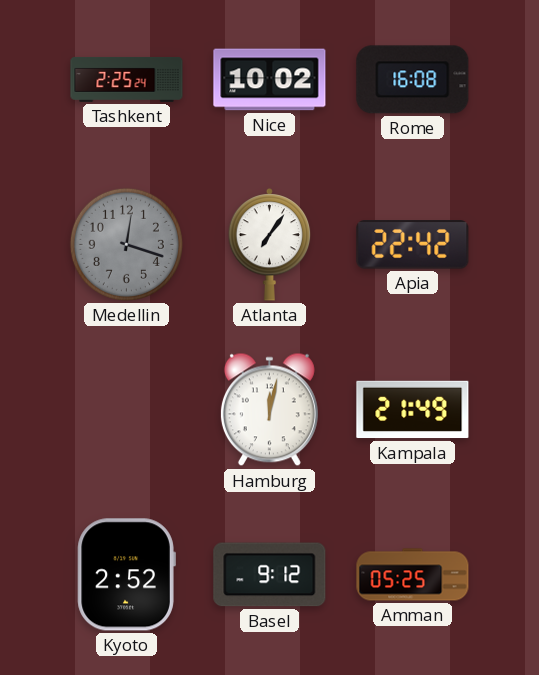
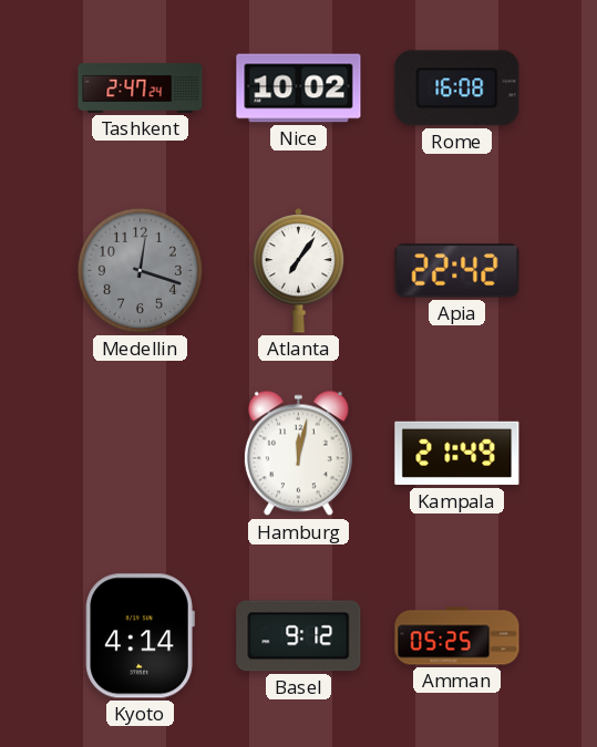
Tashkent: 2:25 -> 2:47 (141, 87)
Kyoto: 2:52 -> 4:14 (140, 636)
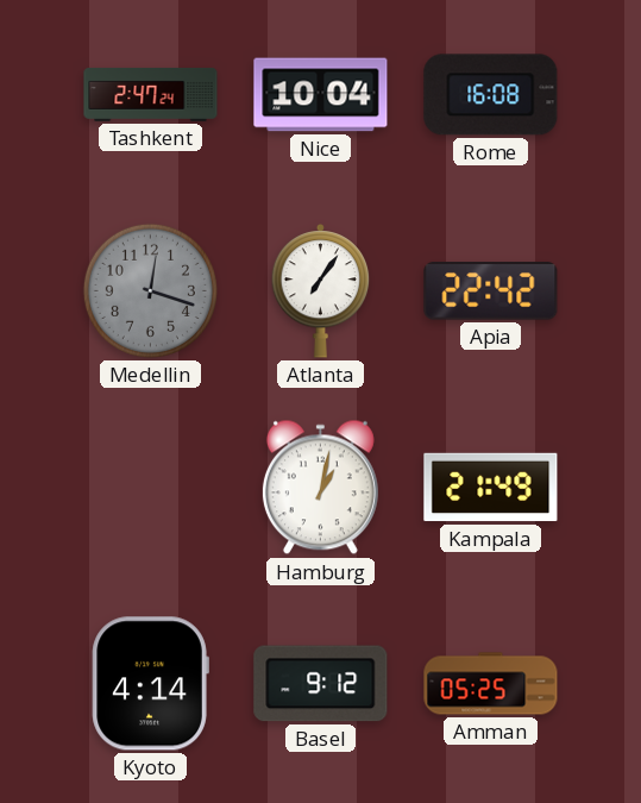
Nice: 10:02 -> 10:04 (321, 95)
Hamburg: 12:02 -> 1:02 (320, 488)
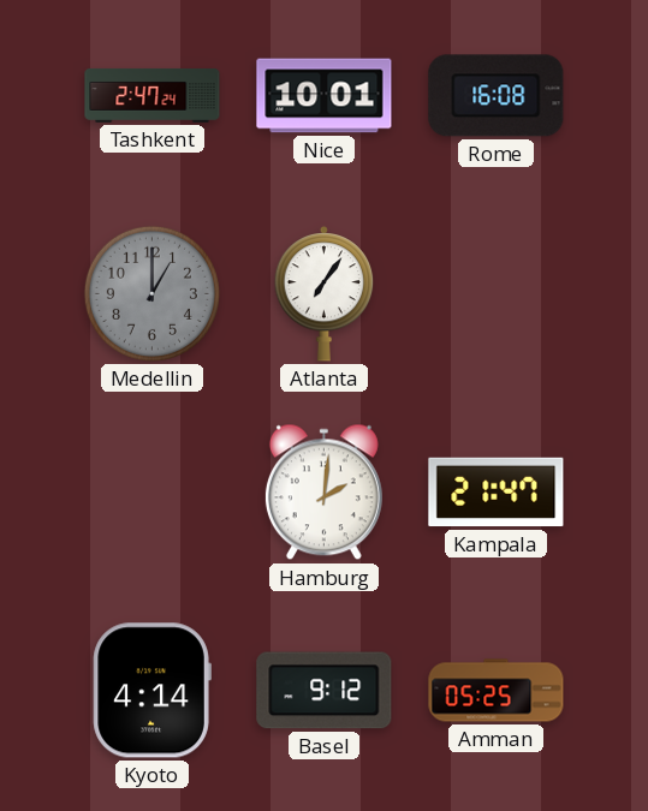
Nice: 10:04 -> 10:01 (325, 96)
Medellin: 12:18 -> 1:00 (151, 293)
Apia: 22:42 -> none (491, 291)
Hamburg: 1:02 -> 2:01 (323, 493)
Kampala: 21:49 -> 21:47 (497, 493)
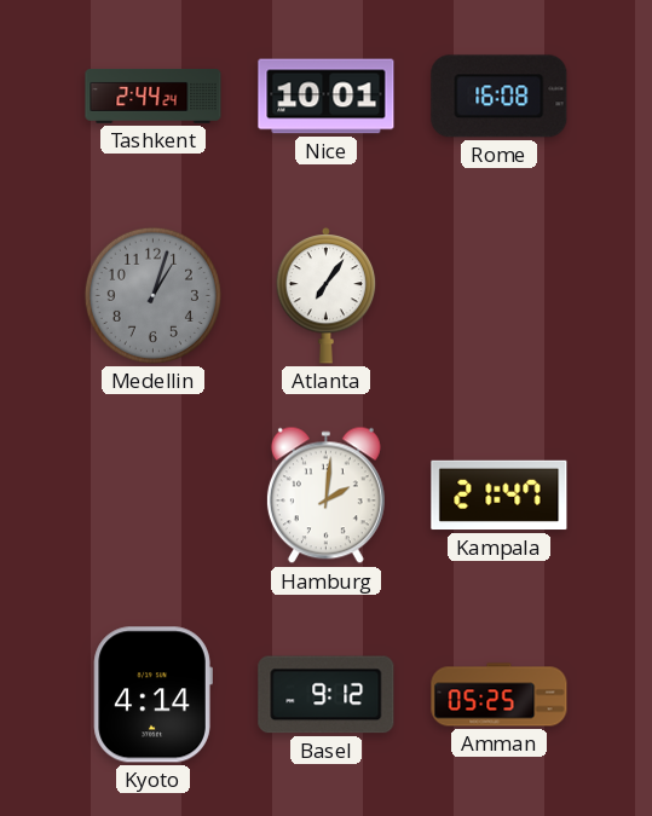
Tashkent: 2:47 -> 2:44 (154, 96)
Medellin: 1:00 -> 1:03 (152, 295)
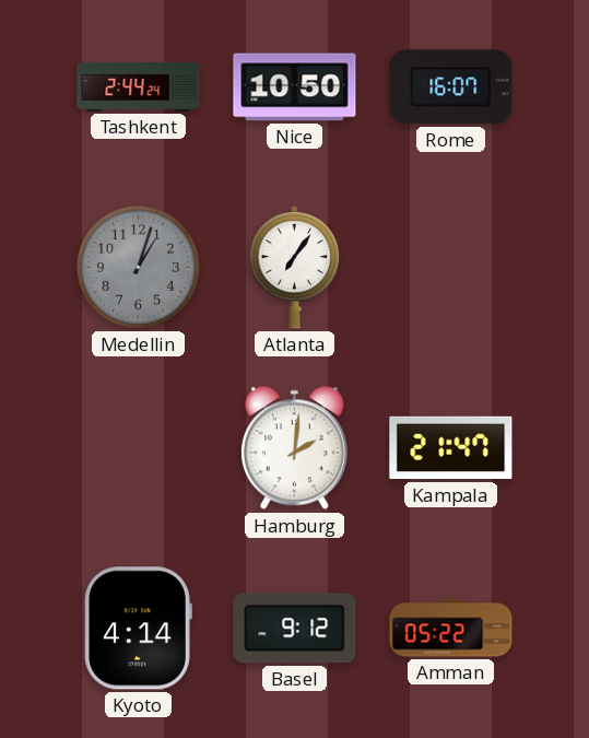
Nice: 10:01 -> 10:50 (295, 87)
Rome: 16:08 -> 16:07 (451, 87)
Amman: 05:25 -> 05:22 (451, 629)
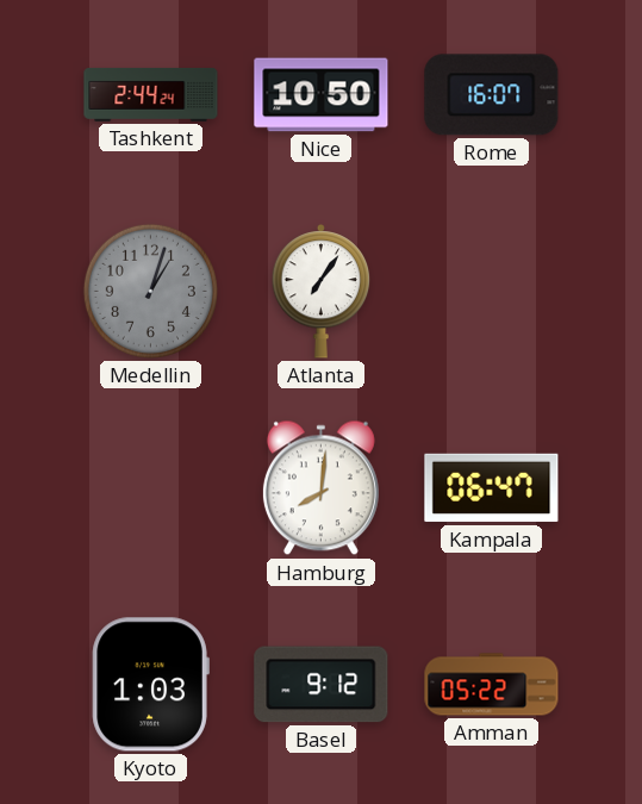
Hamburg: 2:01 -> 8:01 (320, 488)
Kampala: 21:47 -> 06:47 (492, 488)
Kyoto: 4:14 -> 1:03 (150, 685)
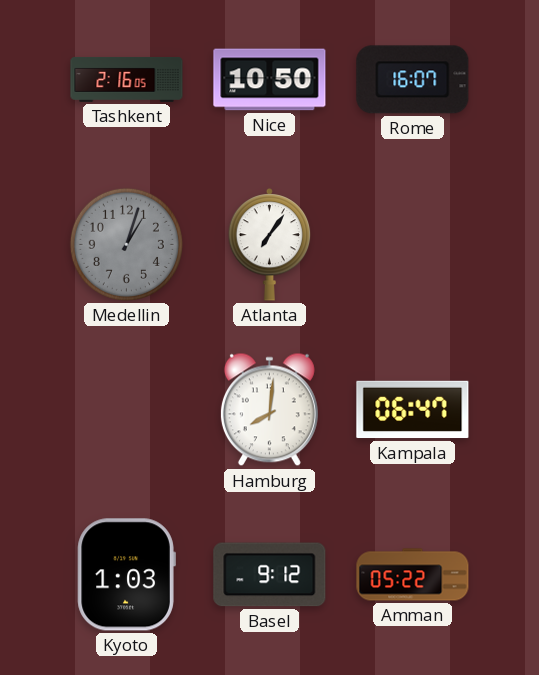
Tashkent: 2:44 -> 2:16 (127, 79)
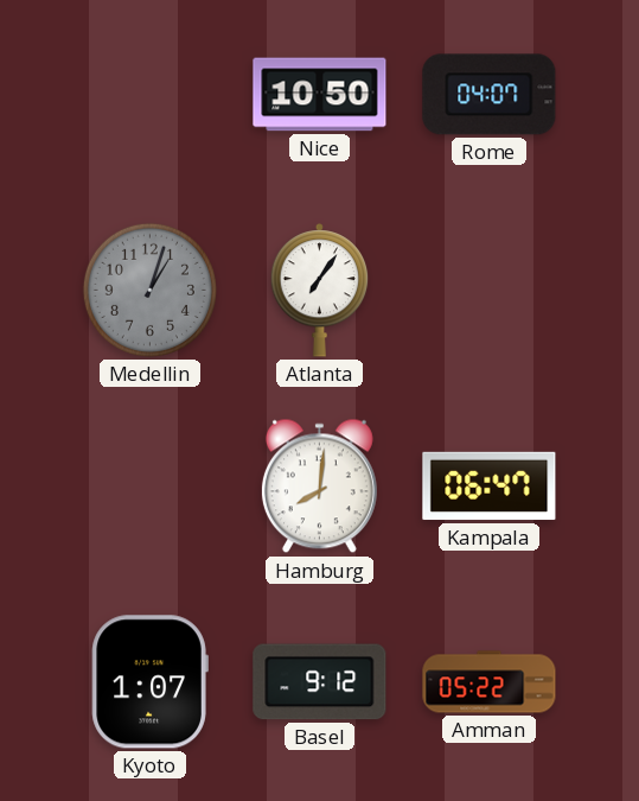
Tashkent: 2:16 -> none (127, 79)
Rome: 16:07 -> 04:07 (490, 95)
Kyoto: 1:03 -> 1:07 (149, 682)
